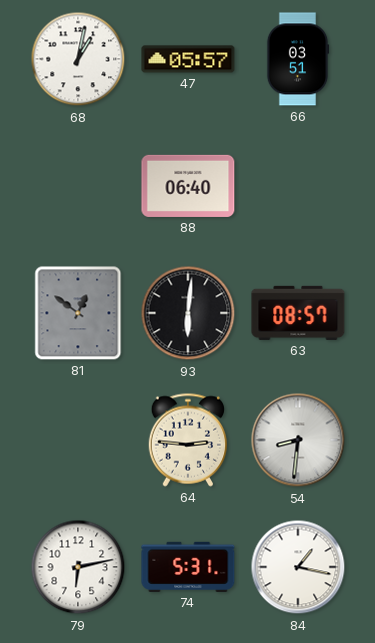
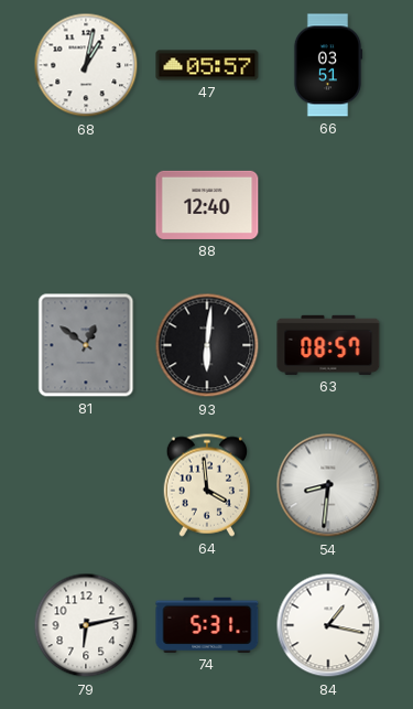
88: 06:40 -> 12:40 (207, 205)
64: 2:46 -> 3:59 (206, 485)
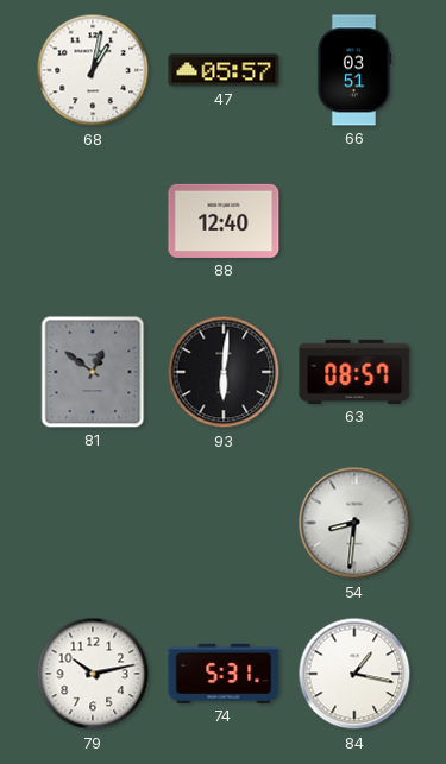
64: 3:59 -> none (206, 485)
79: 6:13 -> 10:13 (93, 674)
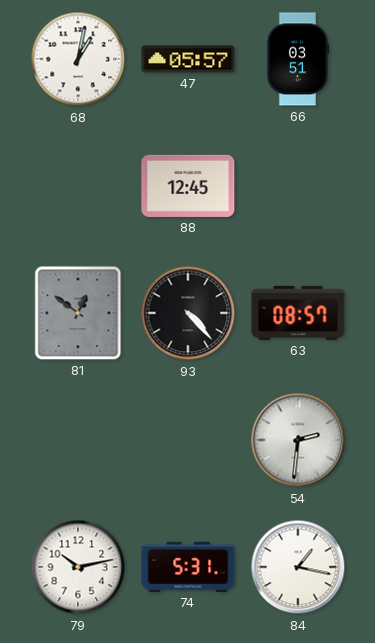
88: 12:40 -> 12:45 (188, 186)
93: 6:01 -> 4:23 (188, 313)
54: 8:31 -> 2:31 (298, 440)
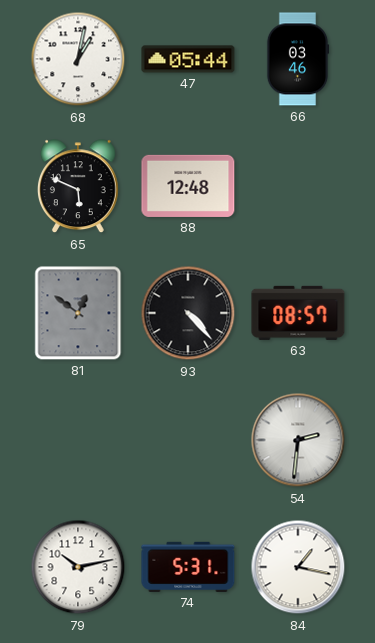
47: 05:57 -> 05:44 (188, 59)
66: 03:51 -> 03:46 (298, 59)
65: none -> 5:49 (79, 187)
88: 12:45 -> 12:48 (188, 186)
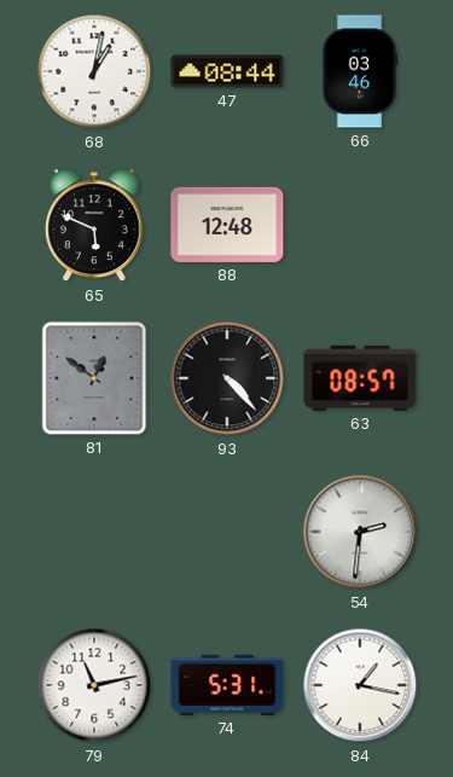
47: 05:44 -> 08:44 (227, 71)
79: 10:13 -> 11:13 (94, 685)
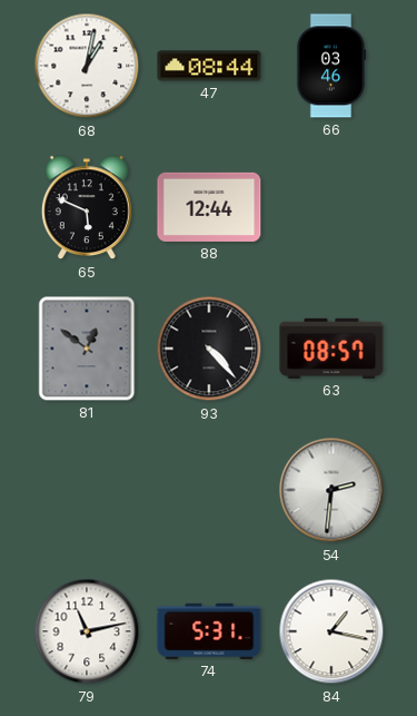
88: 12:48 -> 12:44 (209, 207)
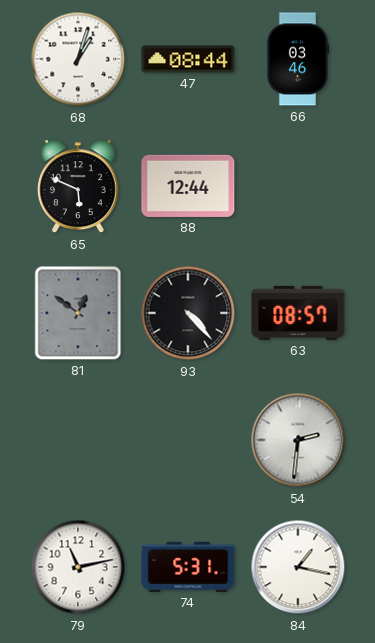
68: 1:02 -> 1:03 (78, 59)
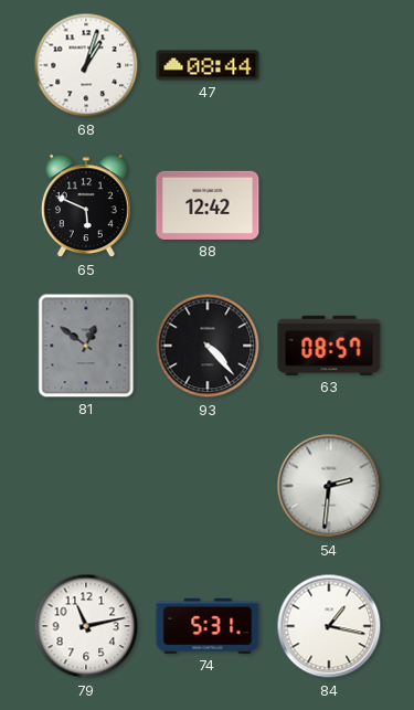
66: 03:46 -> none (298, 59)
88: 12:44 -> 12:42 (208, 205)
